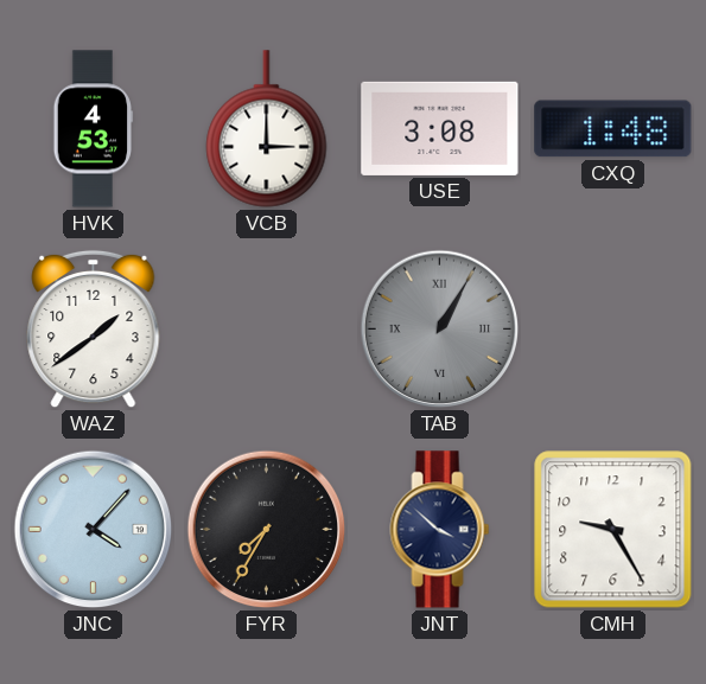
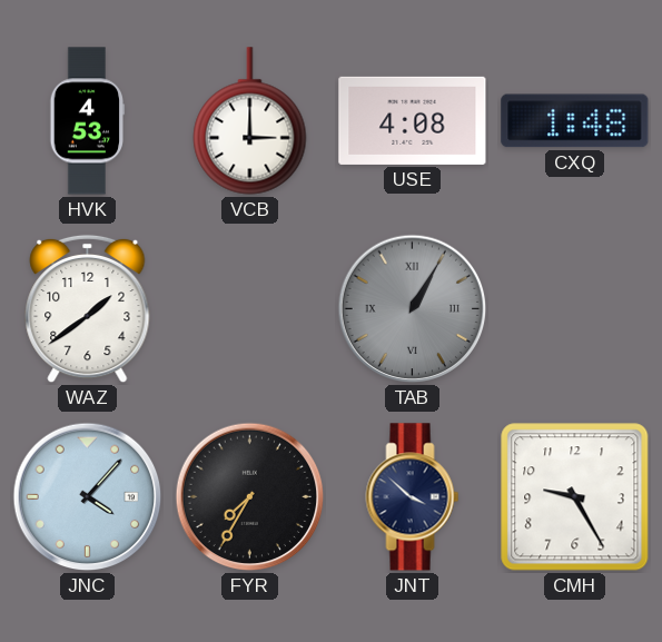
USE: 3:08 -> 4:08 (413, 120)
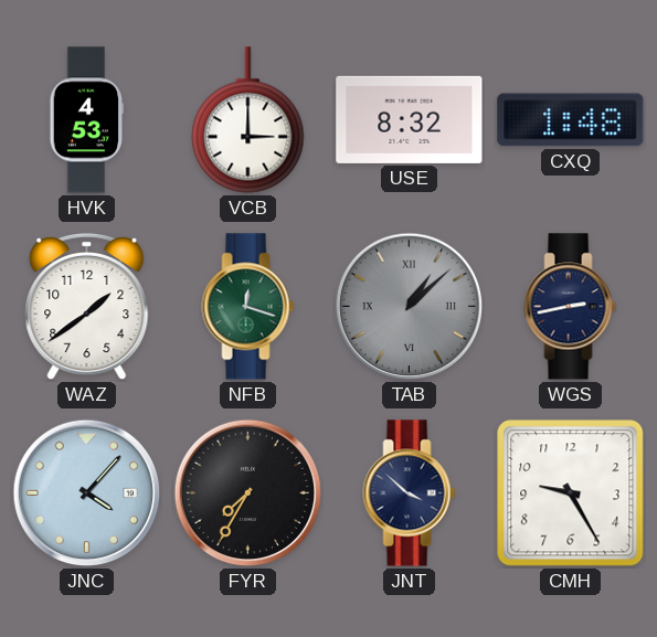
USE: 4:08 -> 8:32 (410, 119)
NFB: none -> 12:18 (248, 307)
TAB: 1:05 -> 1:08 (410, 307)
WGS: none -> 2:43 (571, 307)
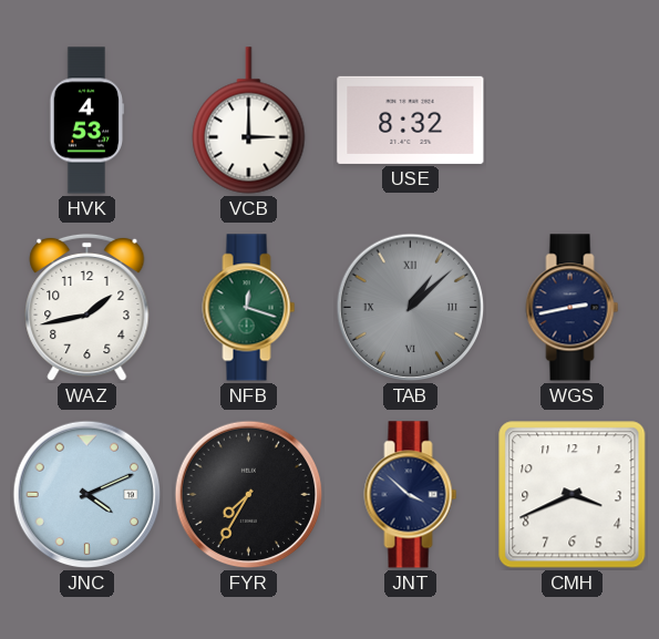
CXQ: 1:48 -> none (571, 120)
WAZ: 1:39 -> 1:43 (87, 308)
JNC: 4:07 -> 4:11 (87, 495)
CMH: 9:25 -> 3:41 (573, 495)
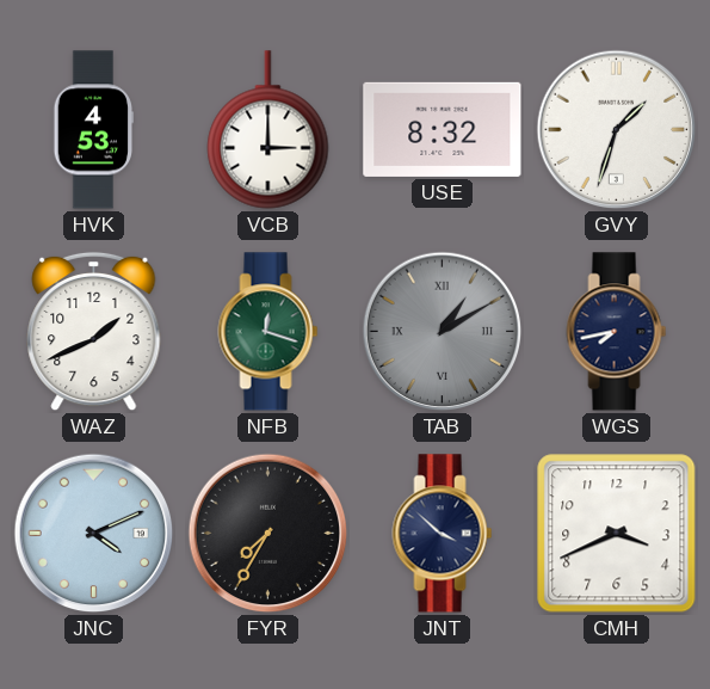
GVY: none -> 1:33 (617, 130)
WAZ: 1:43 -> 1:41 (94, 332)
TAB: 1:08 -> 1:10 (443, 332)
WGS: 2:43 -> 7:43 (617, 332)
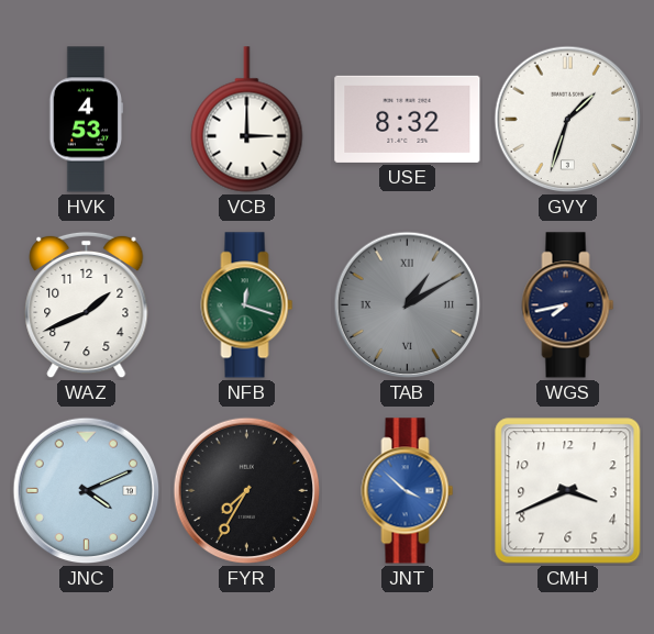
JNT dial: navy -> blue (408, 491)
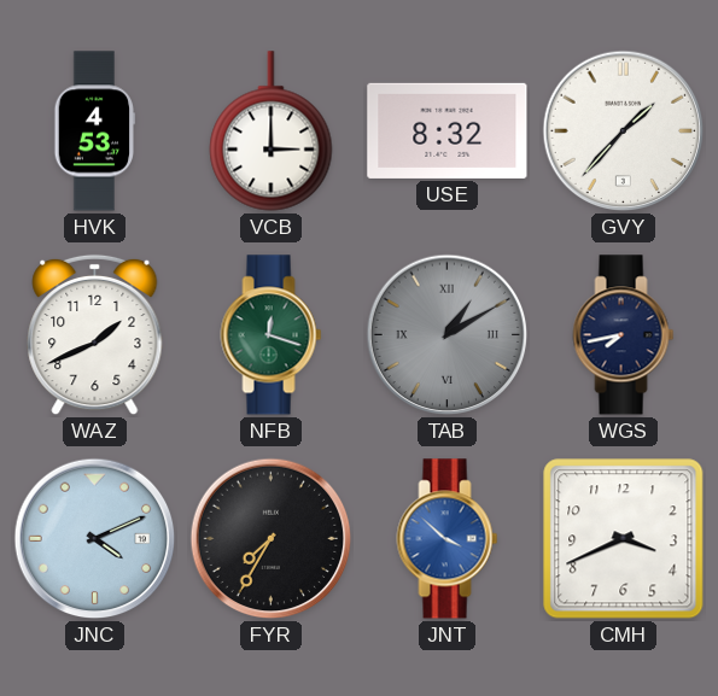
GVY: 1:33 -> 1:37 (624, 131)
